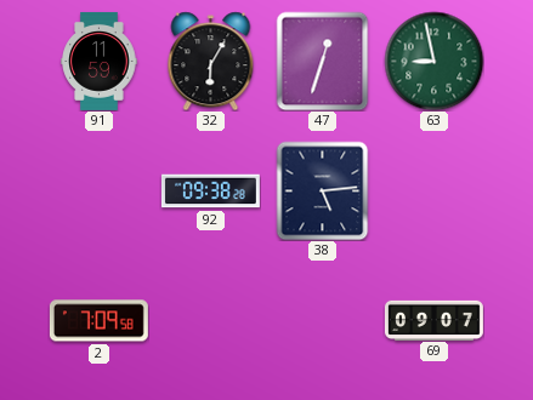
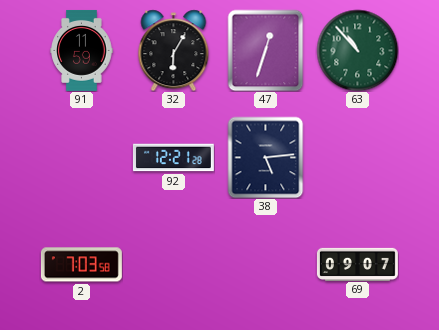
63: 8:58 -> 10:53 (357, 50)
92: 09:38 -> 12:21 (173, 158)
2: 7:09 -> 7:03 (81, 265)
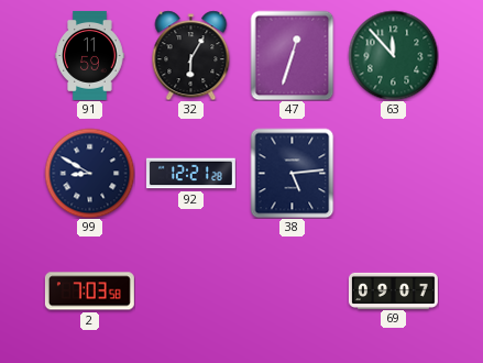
63: 10:53 -> 11:53 (393, 55)
99: none -> 8:50 (89, 173)
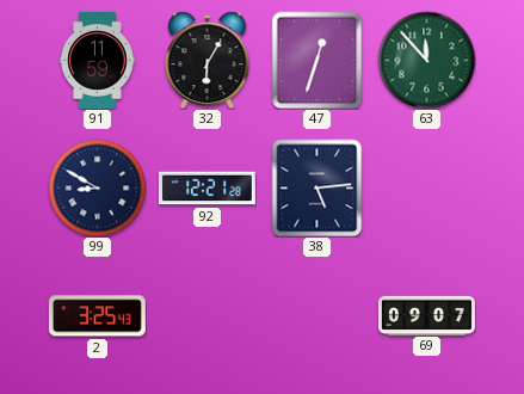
2: 7:03 -> 3:25 (97, 316)
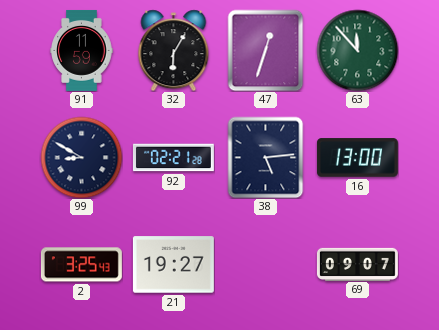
92: 12:21 -> 02:21 (173, 158)
16: none -> 13:00 (357, 158)
21: none -> 19:27 (173, 265)
